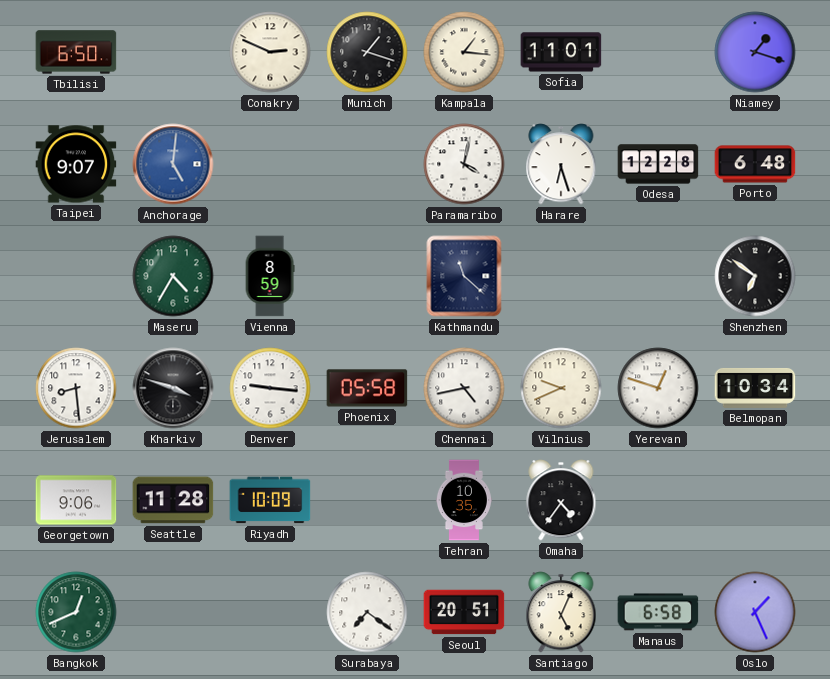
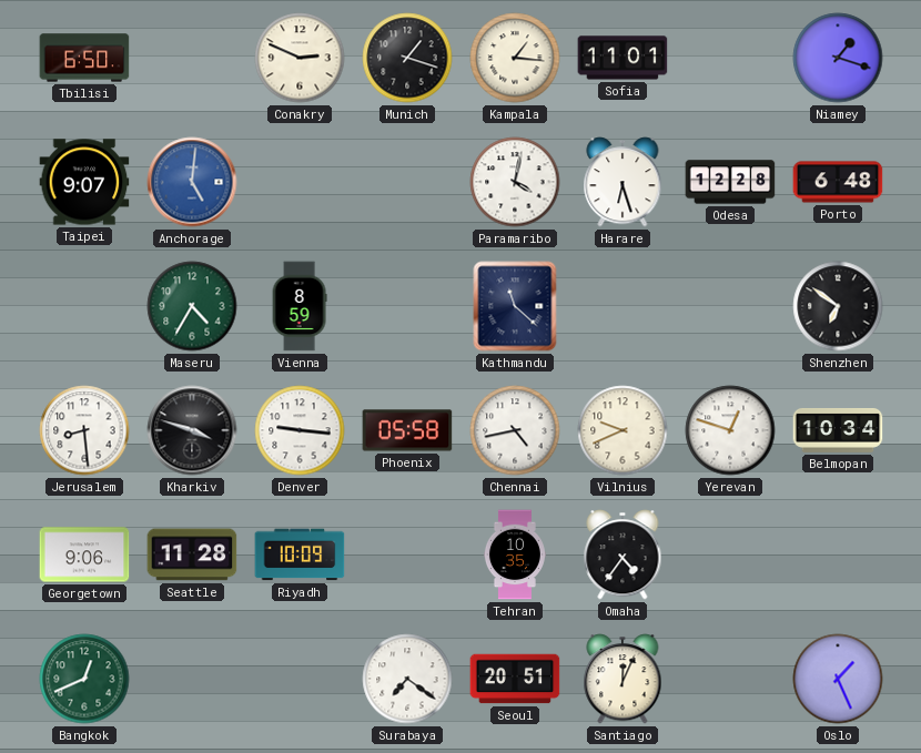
Santiago: 5:04 -> 12:04 (623, 679)
Manaus: 6:58 -> none (658, 612)
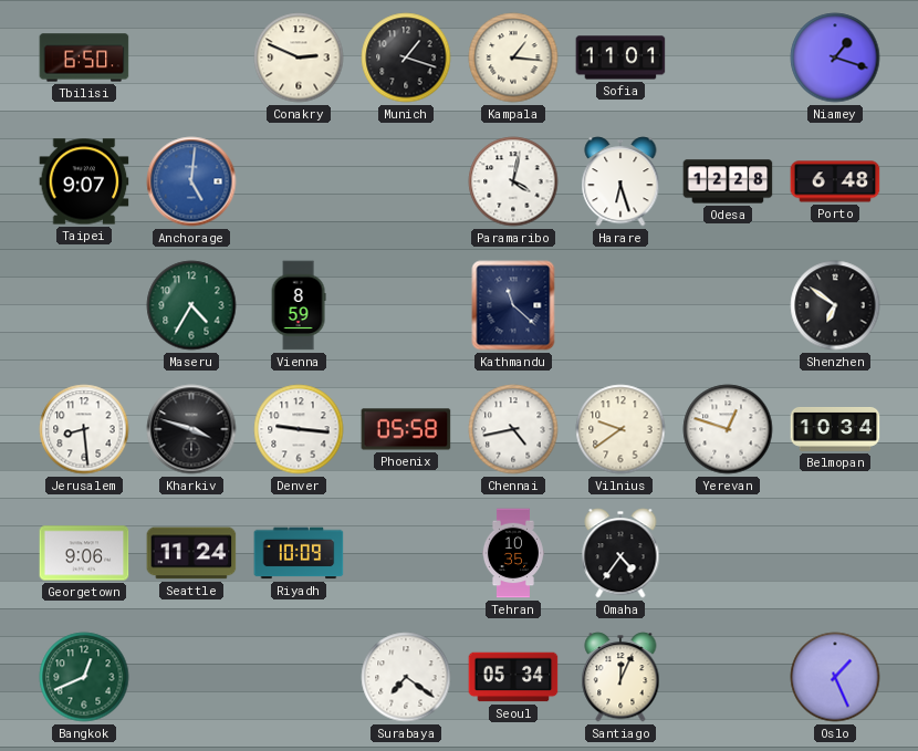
Vilnius: 9:41 -> 9:39 (620, 429)
Seattle: 11:28 -> 11:24 (191, 553)
Seoul: 20:51 -> 05:34 (513, 677)
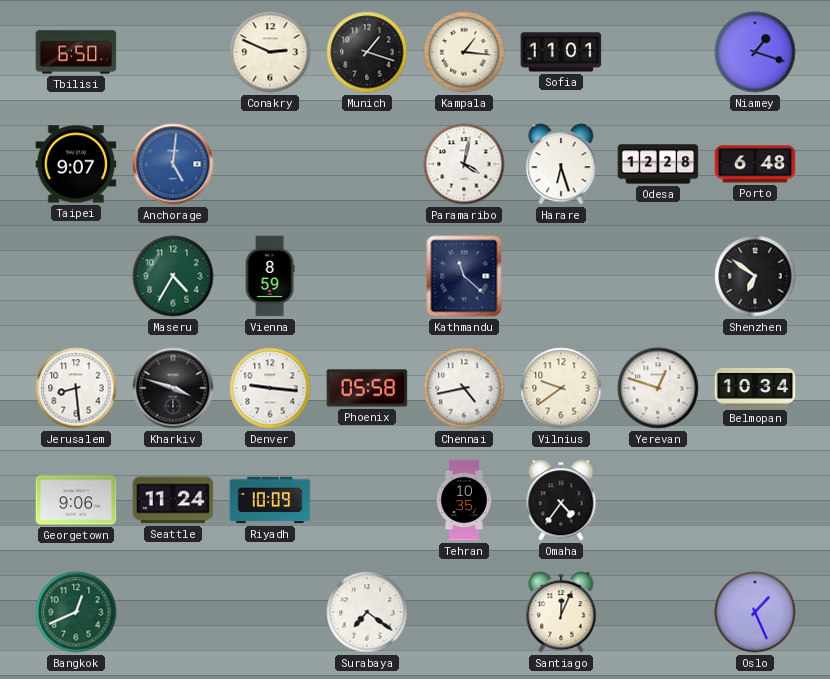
Seoul: 05:34 -> none (513, 677)
